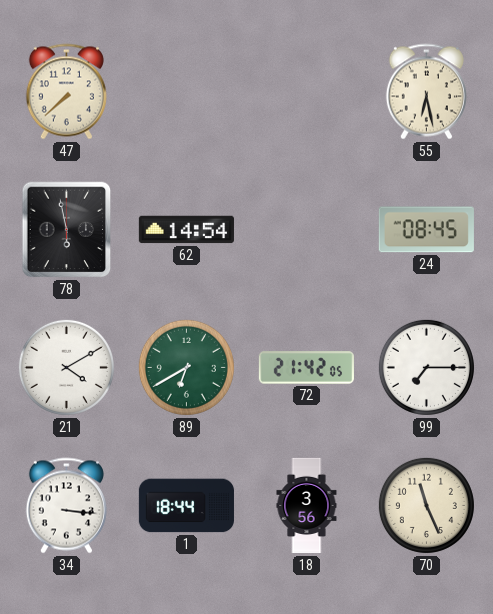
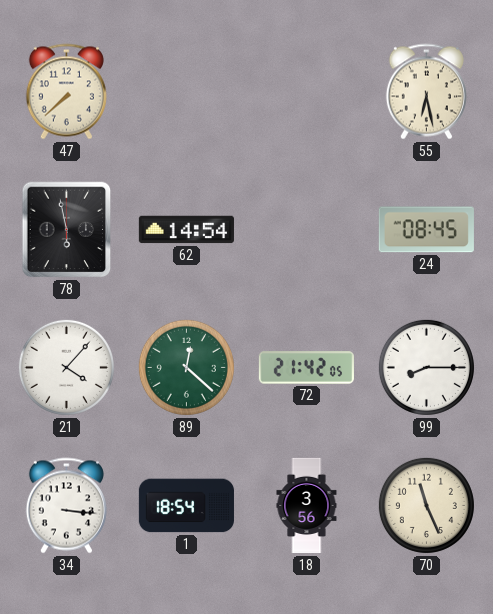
21: 4:10 -> 4:07 (66, 367)
89: 6:40 -> 12:22 (186, 367)
99: 7:15 -> 8:15 (426, 367)
1: 18:44 -> 18:54 (186, 506)
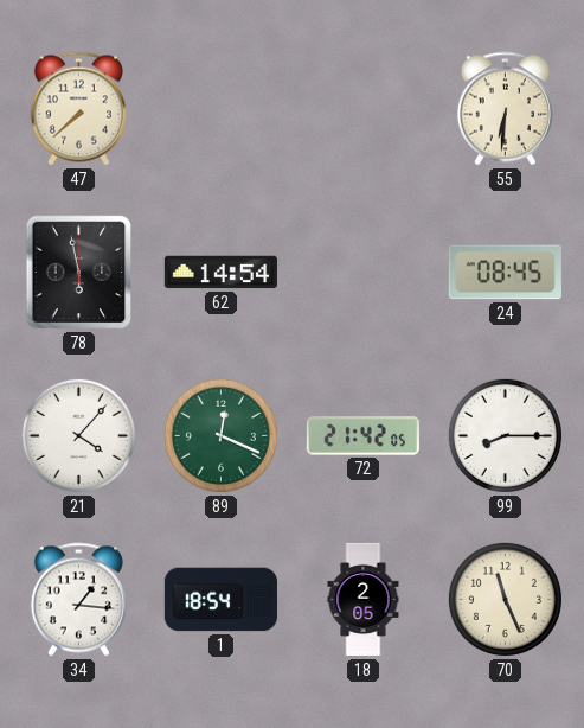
55: 6:28 -> 6:31 (505, 109)
89: 12:22 -> 12:19 (220, 435)
34: 3:16 -> 1:16 (78, 600)
18: 3:56 -> 2:05 (364, 600)
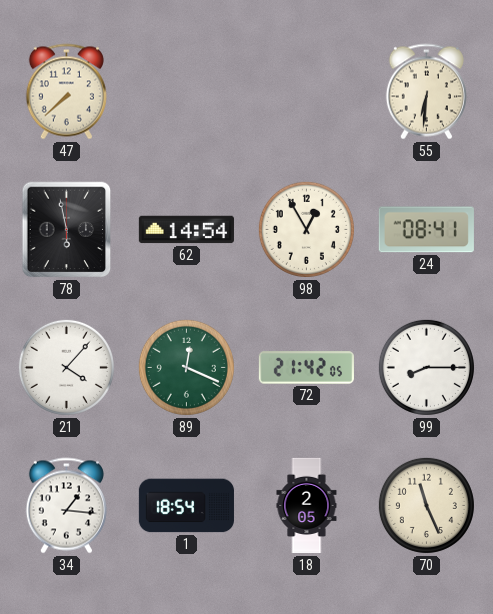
98: none -> 12:55 (306, 229)
24: 08:45 -> 08:41 (426, 230)
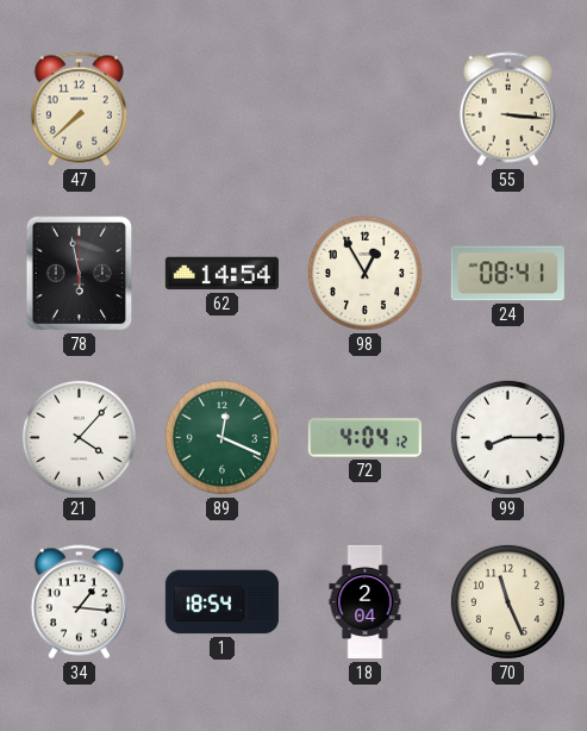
55: 6:31 -> 3:16 (507, 110)
72: 21:42 -> 4:04 (364, 438)
18: 2:05 -> 2:04 (366, 602)
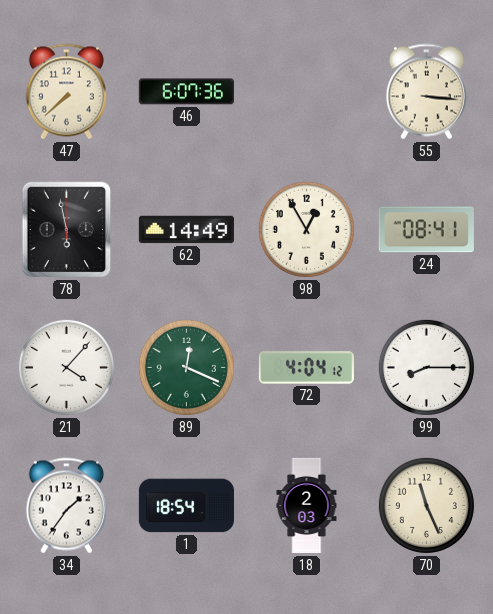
46: none -> 6:07 (186, 92)
62: 14:54 -> 14:49 (186, 230)
34: 1:16 -> 1:36 (66, 506)
18: 2:04 -> 2:03 (307, 506)
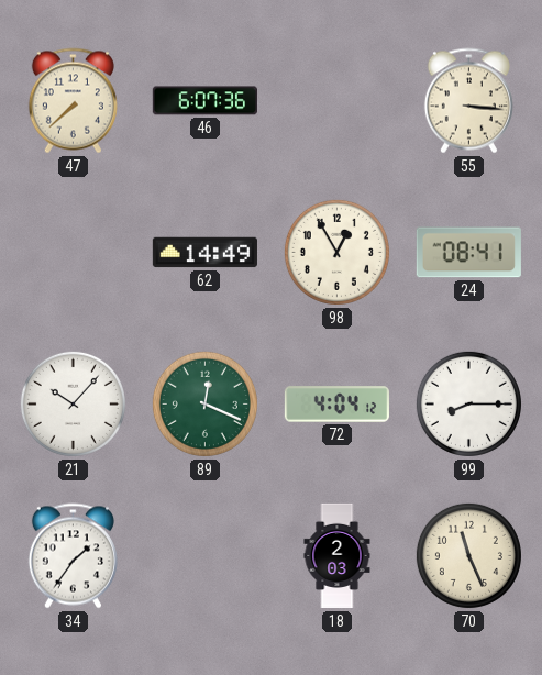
78: 5:58 -> none (67, 230)
21: 4:07 -> 10:07 (73, 403)
1: 18:54 -> none (186, 506)
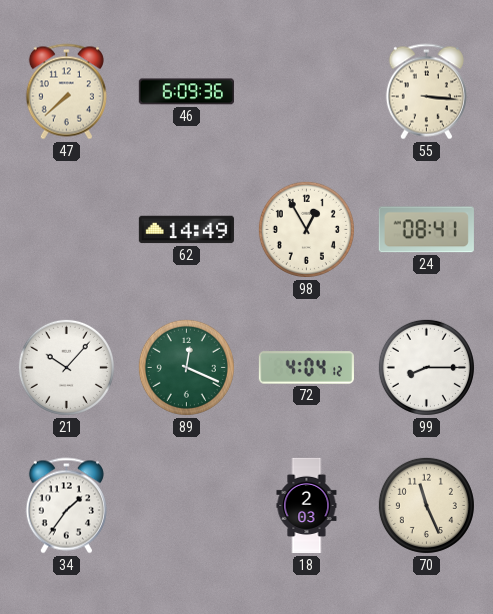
46: 6:07 -> 6:09 (186, 92)
